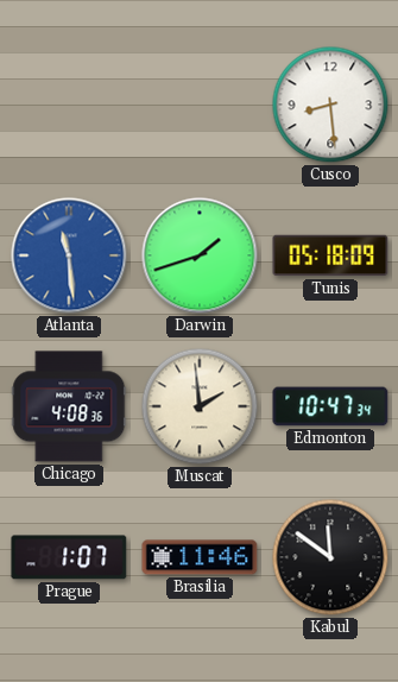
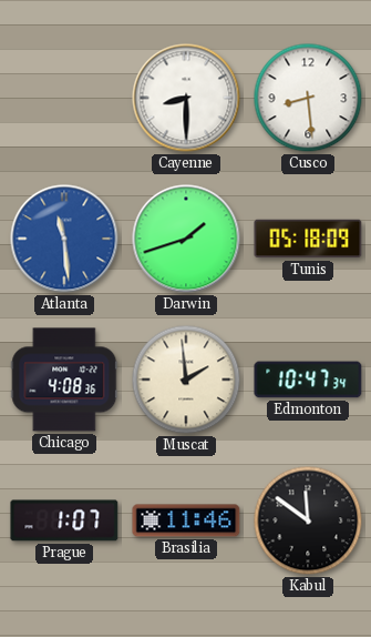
Cayenne: none -> 8:30 (186, 98)
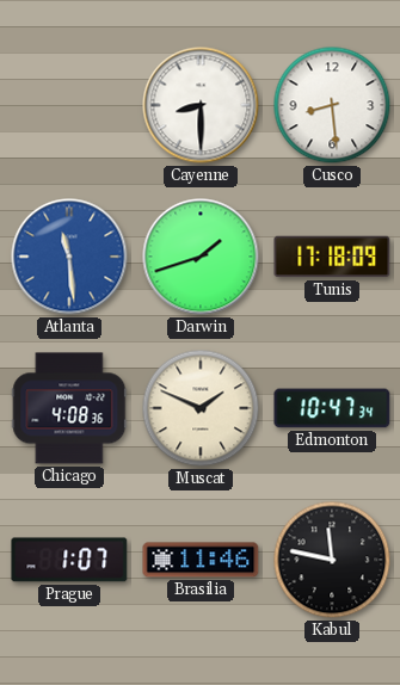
Tunis: 05:18 -> 17:18 (332, 257)
Muscat: 1:59 -> 1:49 (201, 408)
Kabul: 11:51 -> 11:47 (332, 560)
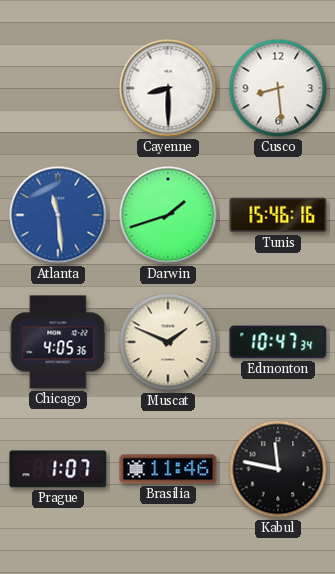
Tunis: 17:18 -> 15:46 (278, 215)
Chicago: 4:08 -> 4:05 (58, 342)
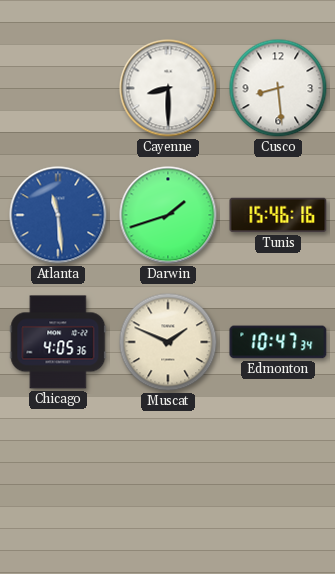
Prague: 1:07 -> none (58, 469)
Brasilia: 11:46 -> none (168, 469)
Kabul: 11:47 -> none (278, 469)
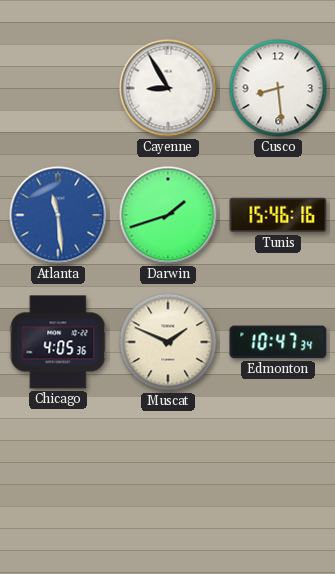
Cayenne: 8:30 -> 8:55 (168, 88)
